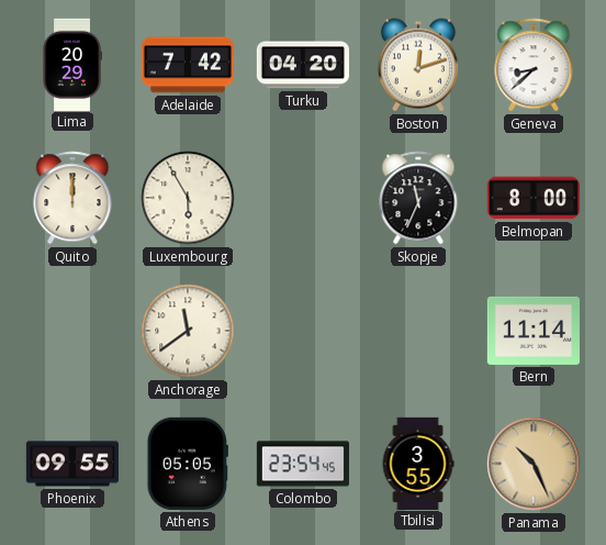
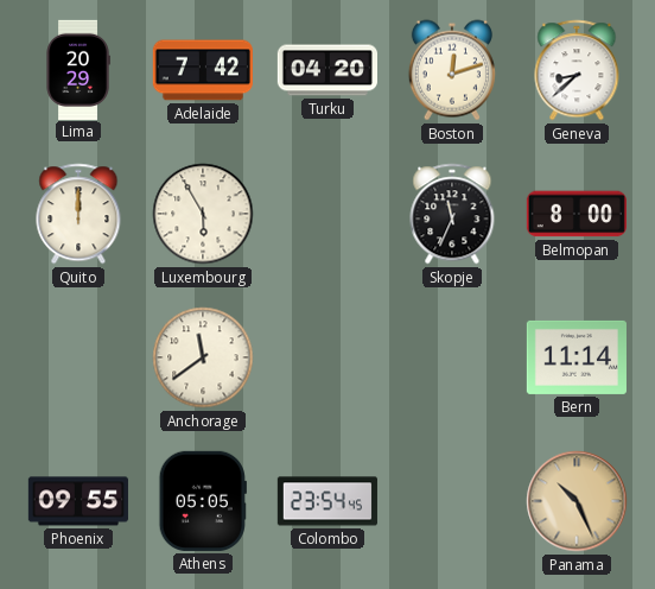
Tbilisi: 3:55 -> none (418, 463)
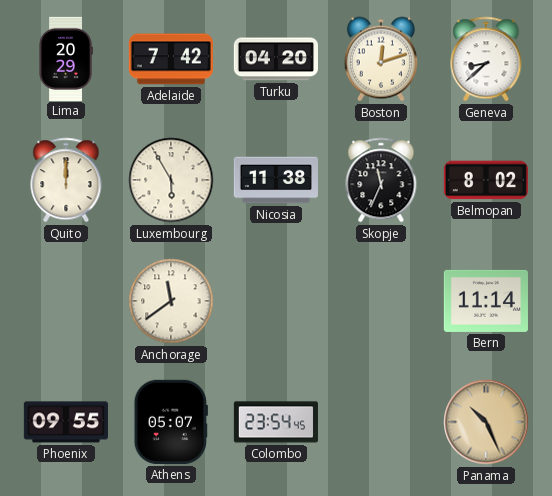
Nicosia: none -> 11:38 (276, 180)
Belmopan: 8:00 -> 8:02 (486, 180)
Athens: 05:05 -> 05:07 (171, 422)
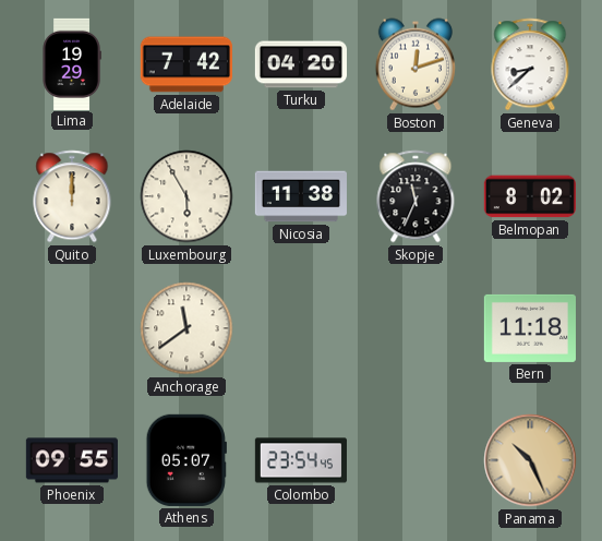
Lima: 20:29 -> 19:29 (72, 63)
Bern: 11:14 -> 11:18 (530, 328)
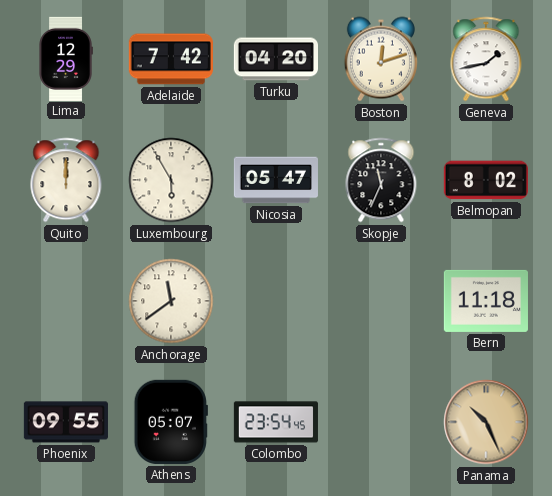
Lima: 19:29 -> 12:29 (66, 58)
Geneva: 8:38 -> 1:43 (486, 59)
Nicosia: 11:38 -> 05:47 (276, 180)
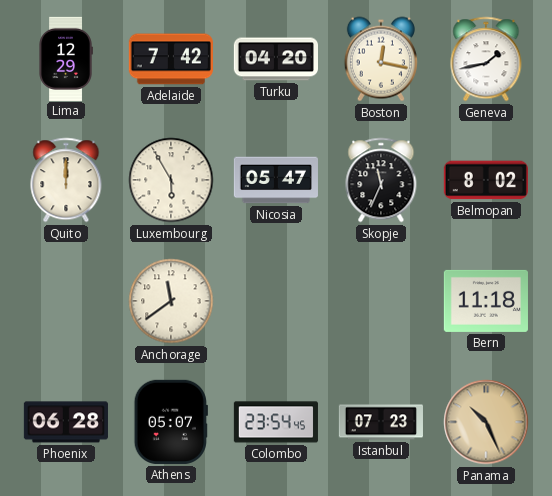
Boston: 12:12 -> 12:17 (381, 59)
Phoenix: 09:55 -> 06:28 (66, 422)
Istanbul: none -> 07:23 (380, 422)
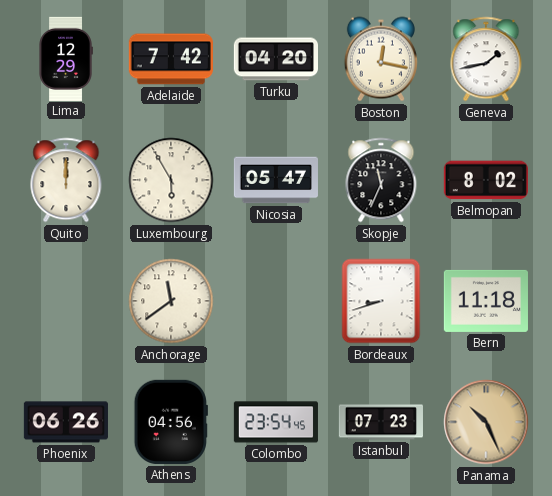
Bordeaux: none -> 8:42 (381, 301)
Phoenix: 06:28 -> 06:26 (66, 422)
Athens: 05:07 -> 04:56 (171, 422)
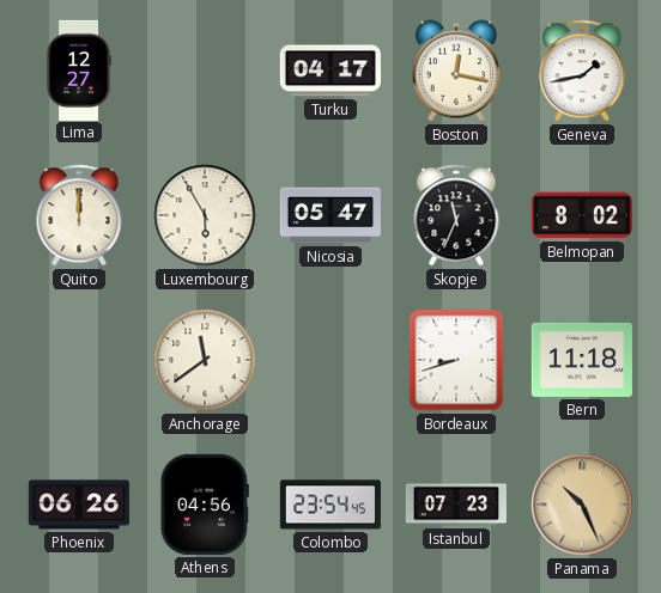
Lima: 12:29 -> 12:27 (79, 69)
Adelaide: 7:42 -> none (171, 59)
Turku: 04:20 -> 04:17 (329, 71)
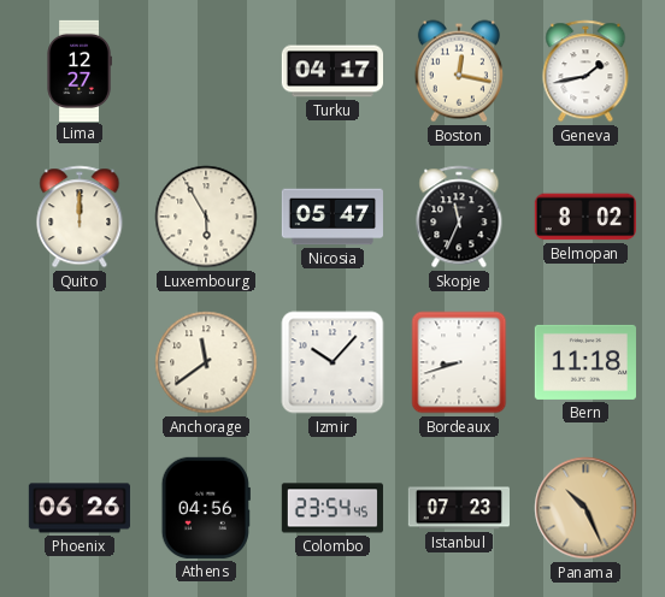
Izmir: none -> 10:07 (332, 362)
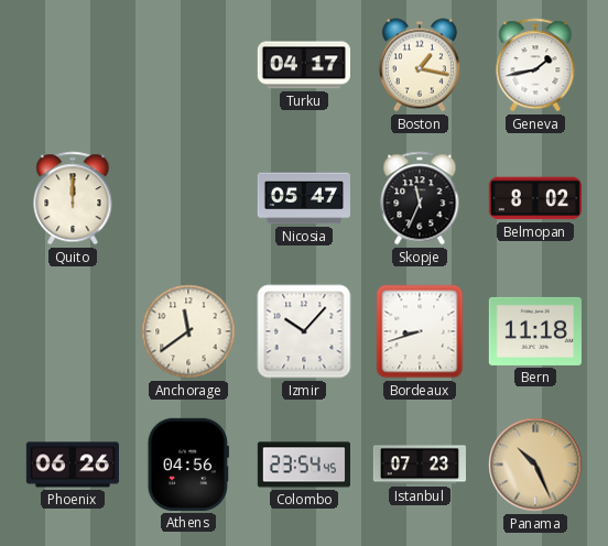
Lima: 12:27 -> none (80, 70)
Boston: 12:17 -> 1:17 (420, 65)
Luxembourg: 5:55 -> none (206, 217)
